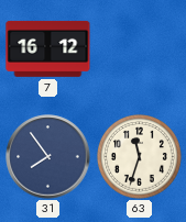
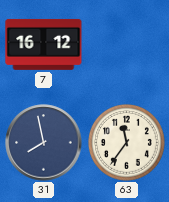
31: 7:54 -> 7:58 (44, 143)
63: 11:33 -> 11:36 (126, 142)
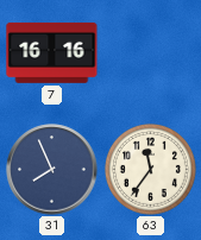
7: 16:12 -> 16:16 (52, 52)
31: 7:58 -> 7:56 (52, 170)
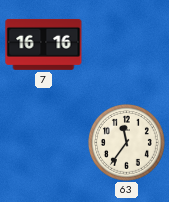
31: 7:56 -> none (52, 170)
